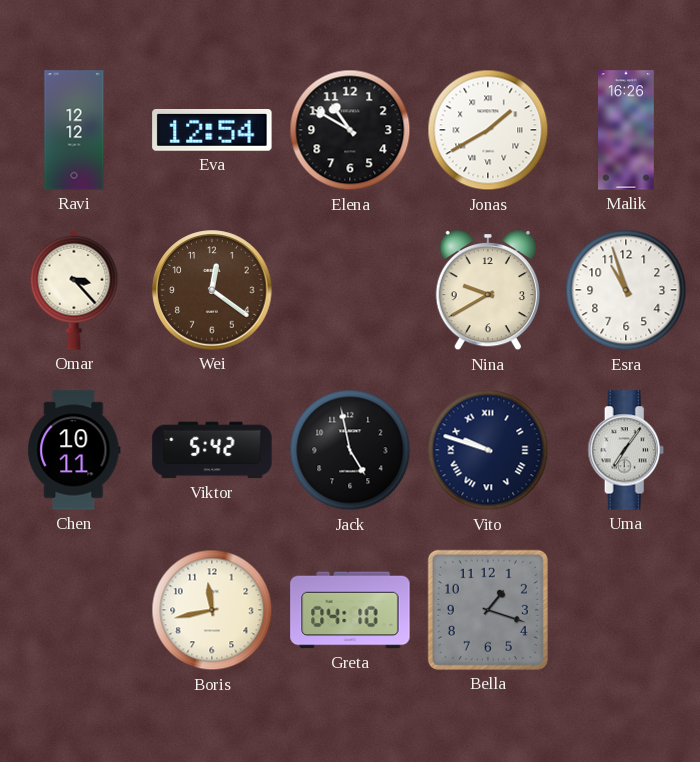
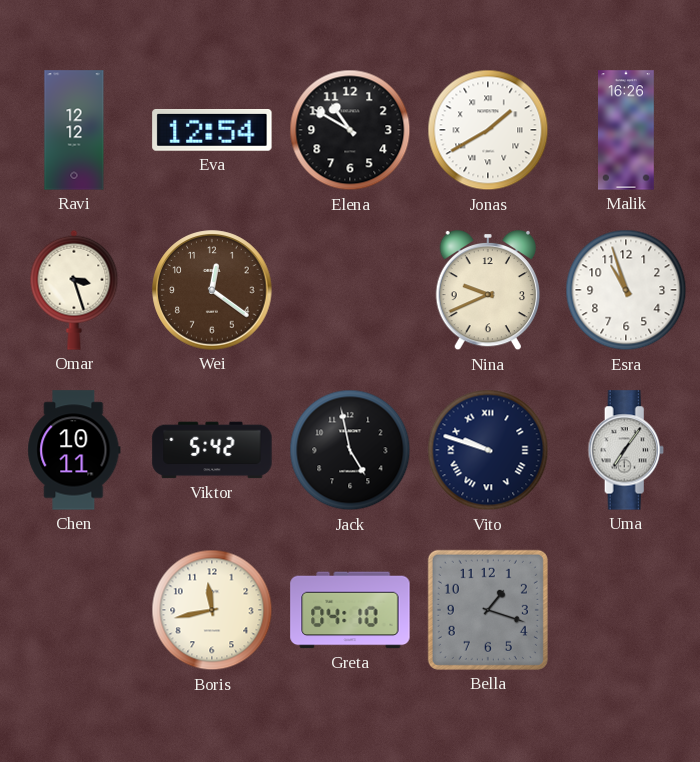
Omar: 3:23 -> 3:27 (74, 290)
Nina: 9:40 -> 9:41 (487, 290)
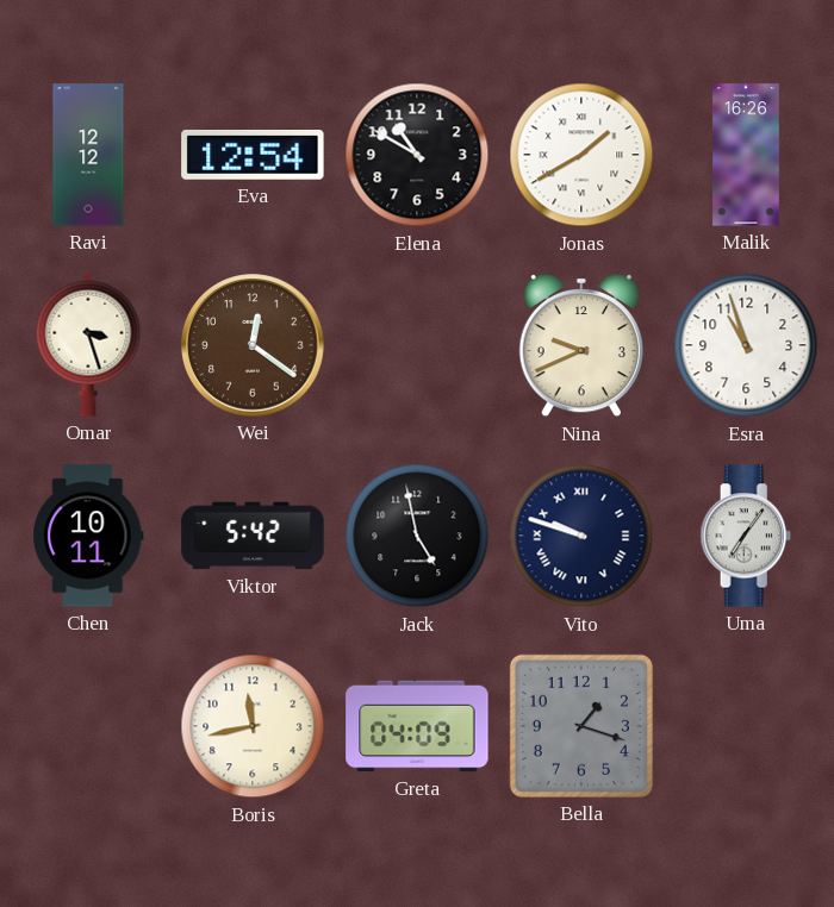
Greta: 04:10 -> 04:09 (417, 726)
